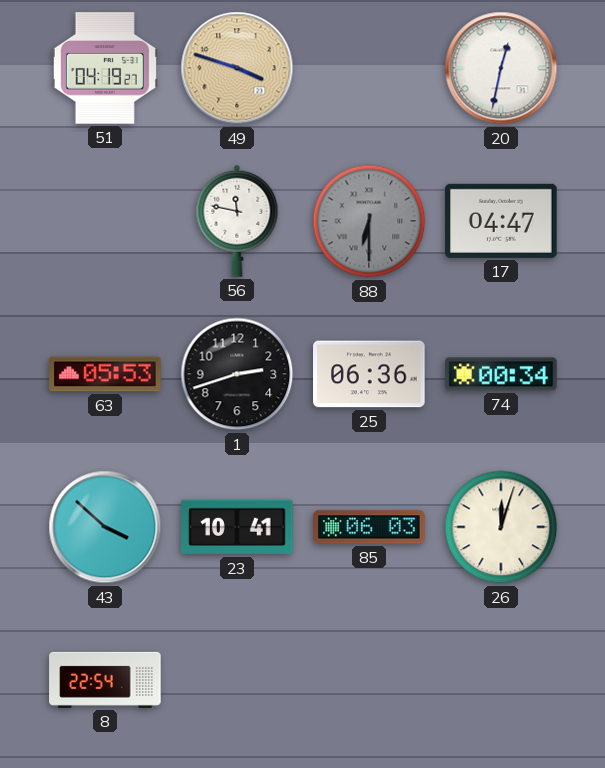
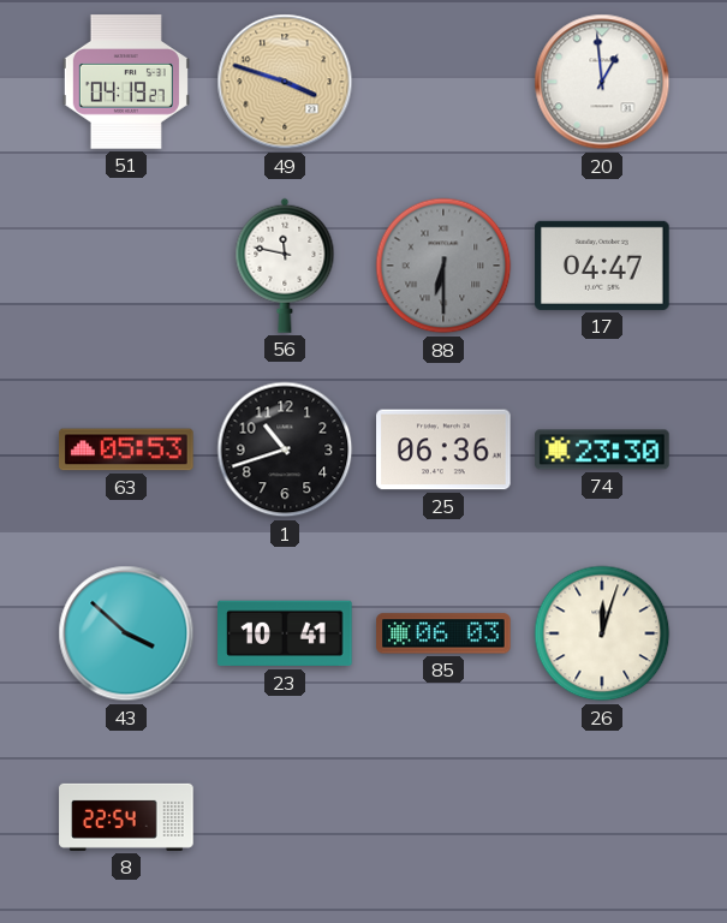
20: 12:32 -> 12:59 (602, 82)
1: 2:42 -> 10:42 (285, 449)
74: 00:34 -> 23:30 (602, 449)
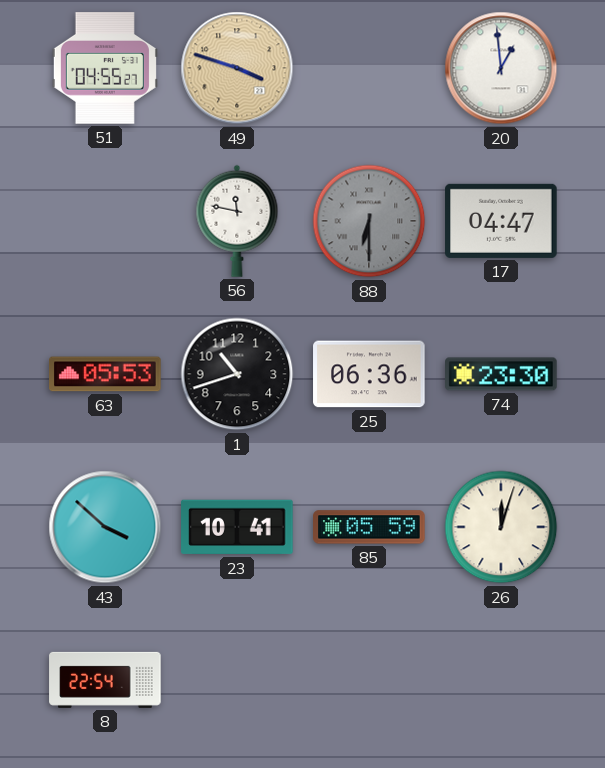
51: 04:19 -> 04:55 (105, 68)
85: 06:03 -> 05:59 (369, 527)
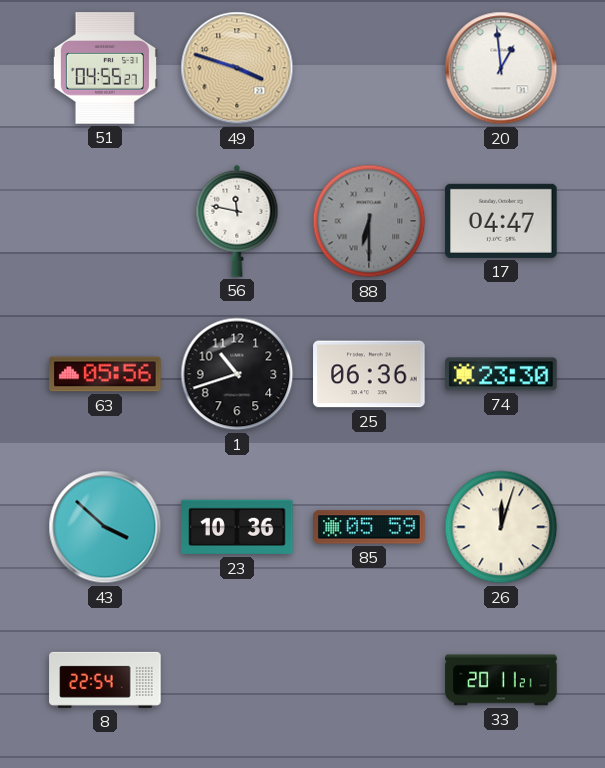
63: 05:53 -> 05:56 (105, 374)
23: 10:41 -> 10:36 (237, 527)
33: none -> 20:11 (501, 680)
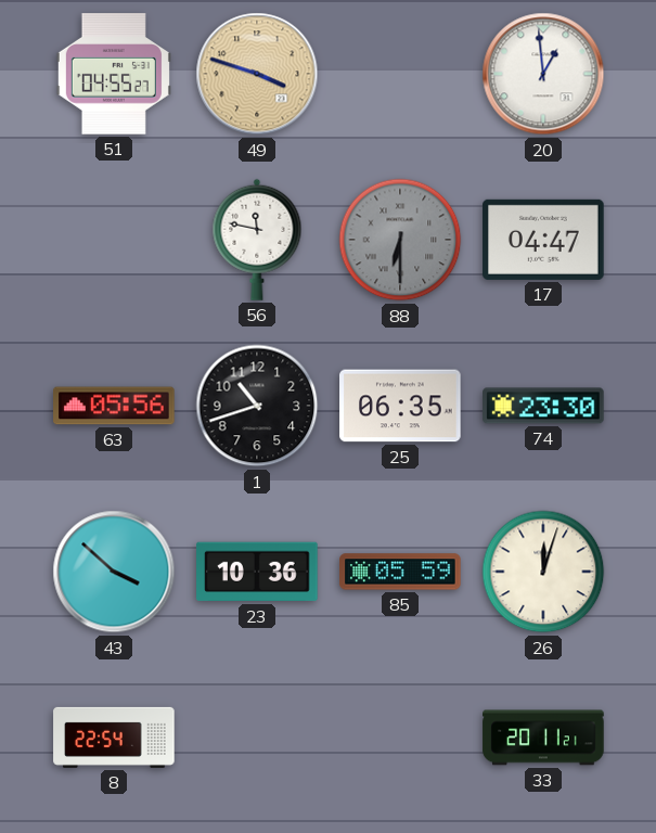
25: 06:36 -> 06:35 (400, 406)
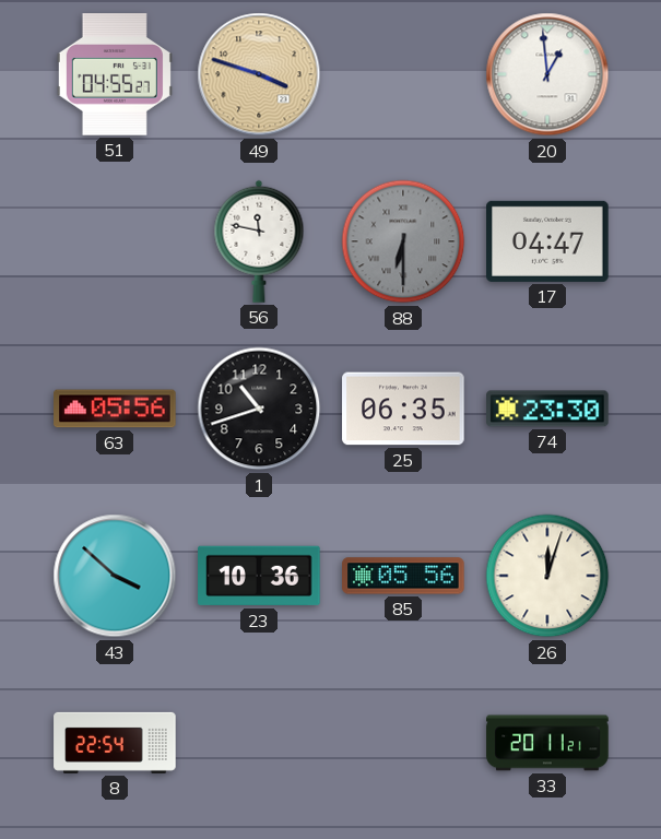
85: 05:59 -> 05:56 (403, 576)
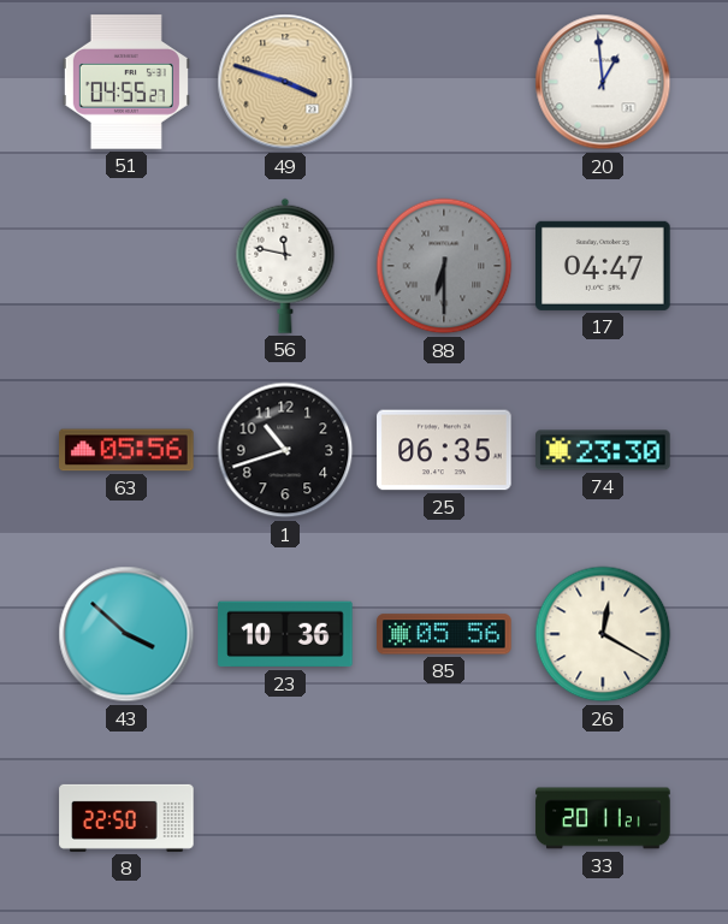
26: 12:03 -> 12:20 (603, 634)
8: 22:54 -> 22:50 (126, 818)
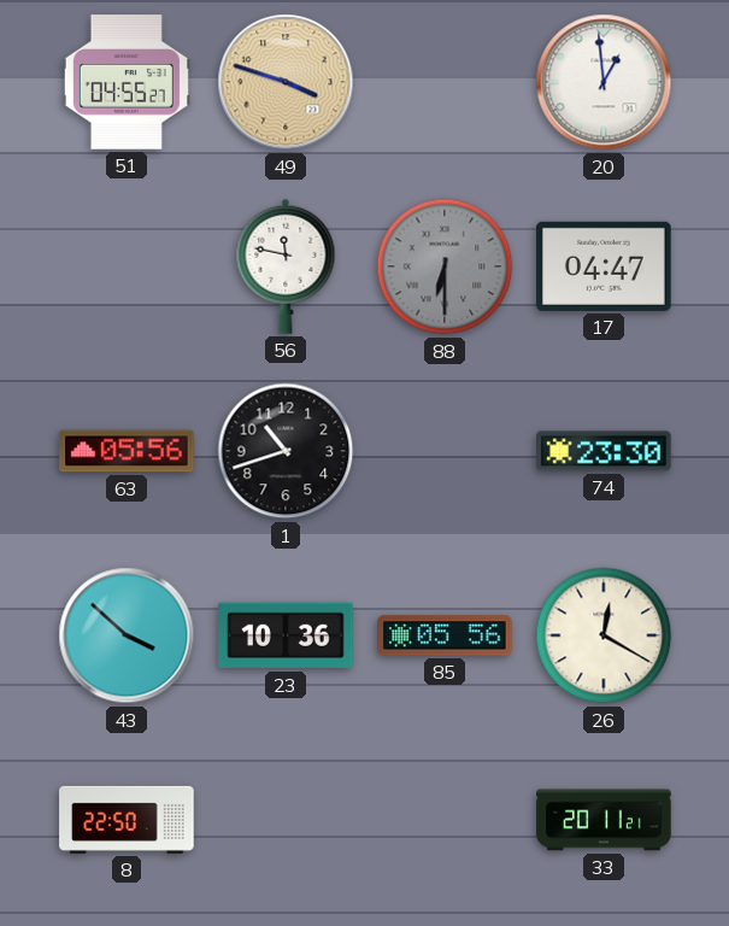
25: 06:35 -> none (444, 450)
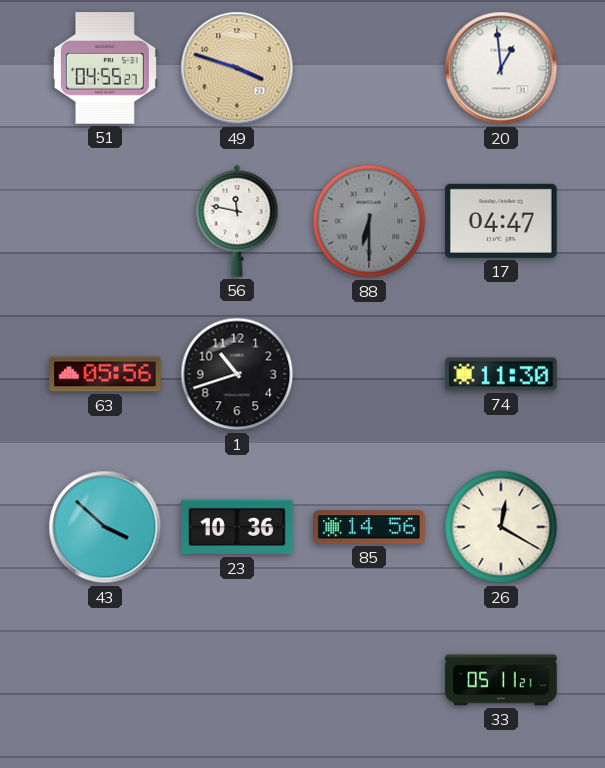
74: 23:30 -> 11:30 (501, 374)
85: 05:56 -> 14:56 (369, 527)
8: 22:50 -> none (127, 820)
33: 20:11 -> 05:11 (501, 680)
